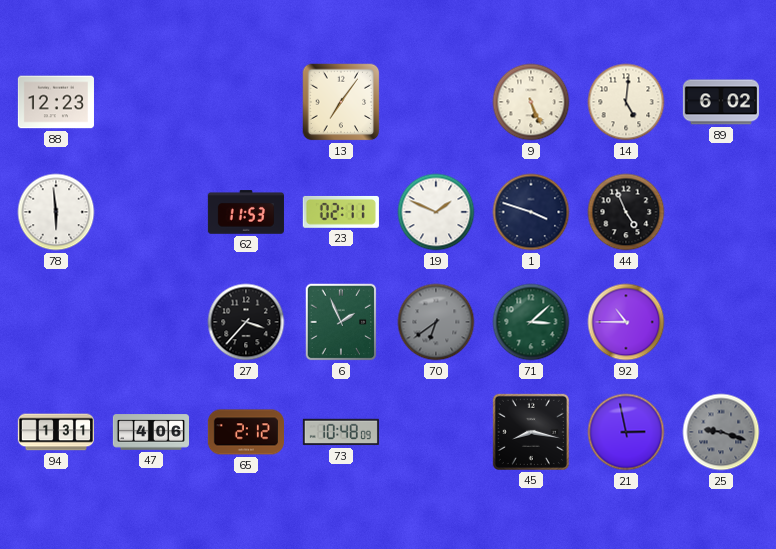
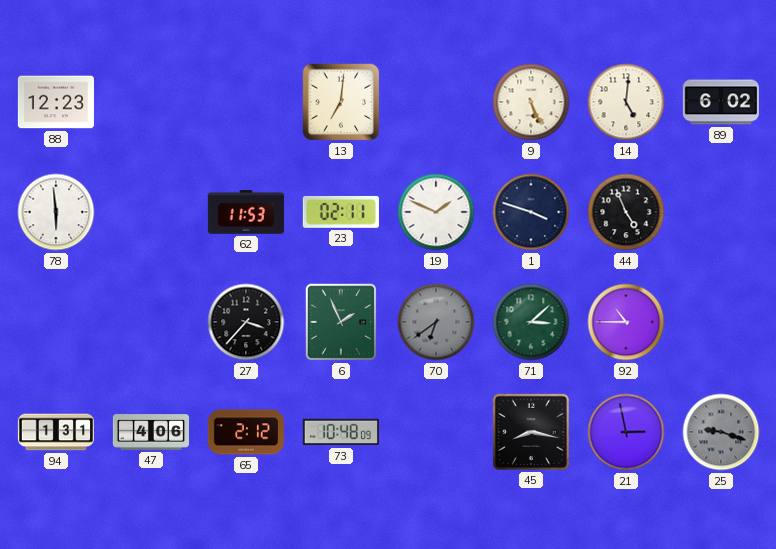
13: 7:06 -> 7:01 (341, 102)
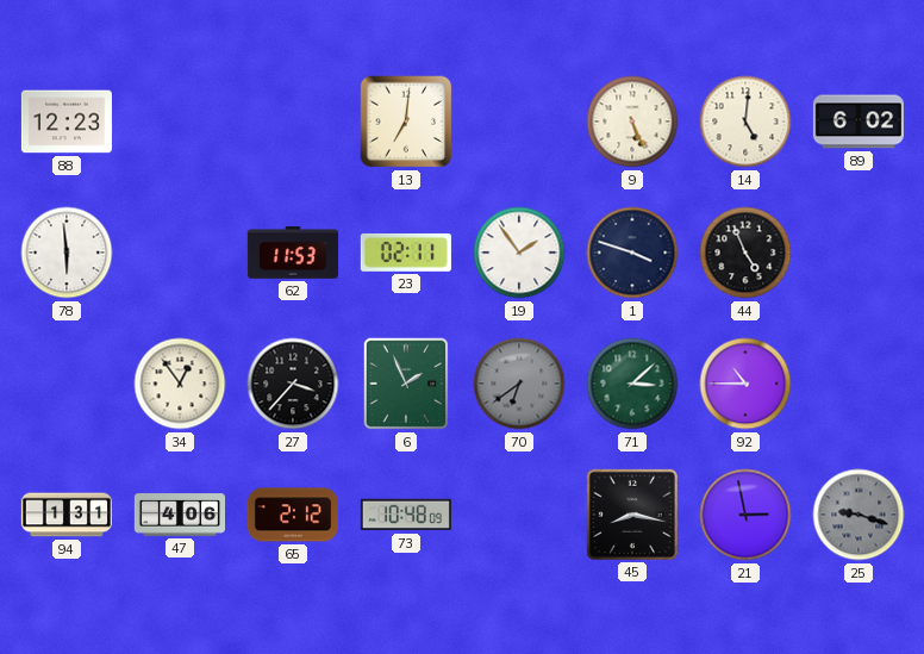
19: 1:49 -> 1:54 (519, 253)
34: none -> 12:54 (180, 384)
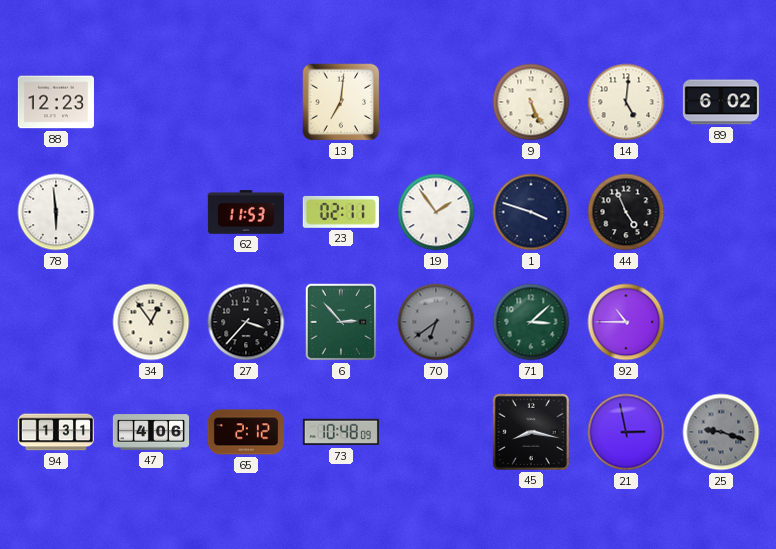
6: 1:56 -> 2:53 (341, 322)
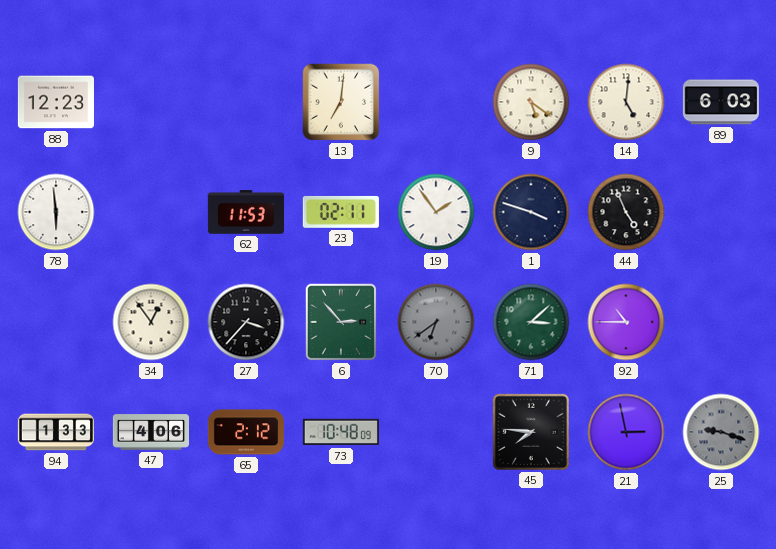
9: 5:26 -> 5:21 (531, 102)
89: 6:02 -> 6:03 (721, 102)
94: 1:31 -> 1:33 (55, 432)
45: 8:17 -> 7:46 (531, 432)
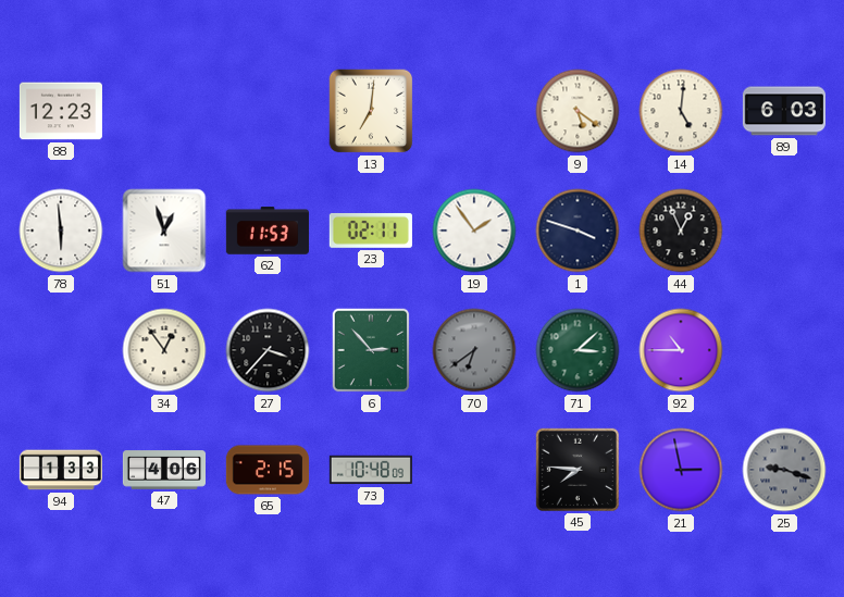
51: none -> 12:57 (164, 231)
44: 4:56 -> 12:56 (681, 231)
65: 2:12 -> 2:15 (268, 470)
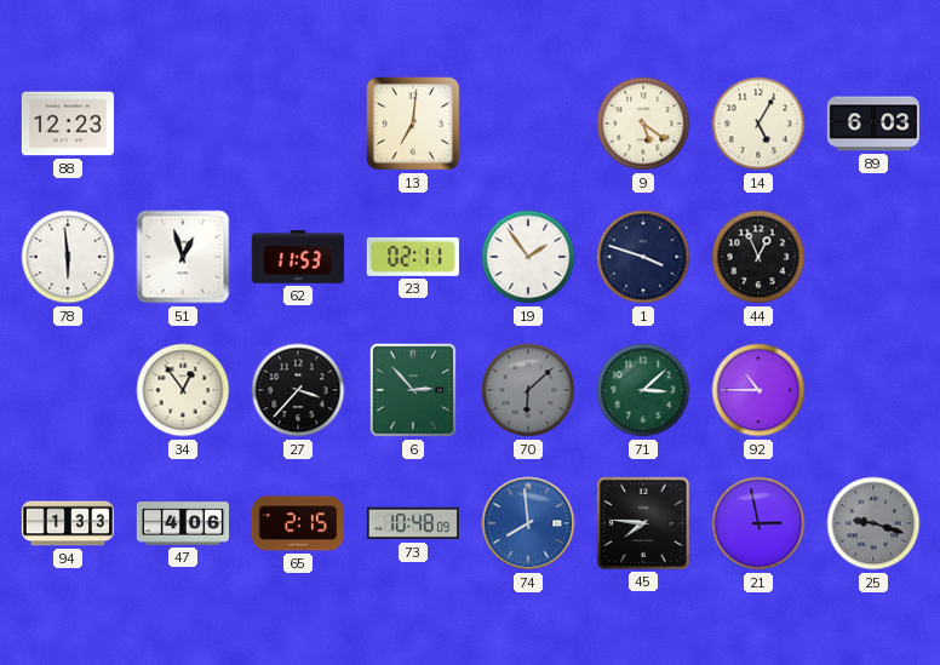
14: 5:01 -> 5:05 (758, 124)
70: 6:39 -> 6:08 (528, 390)
74: none -> 7:59 (528, 523)
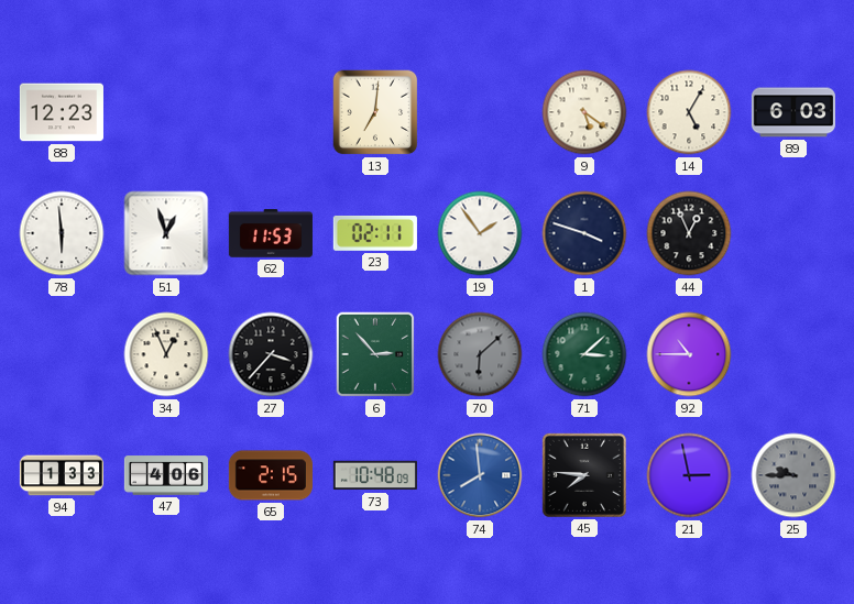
34: 12:54 -> 12:56 (166, 354)
25: 9:18 -> 9:45 (793, 475)
